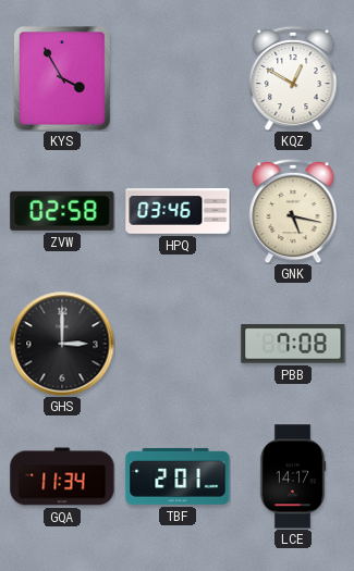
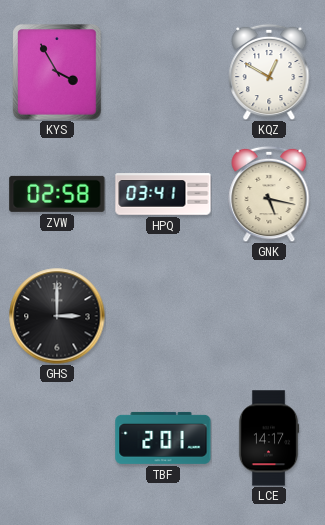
HPQ: 03:46 -> 03:41 (163, 194)
PBB: 7:08 -> none (293, 344)
GQA: 11:34 -> none (62, 476)
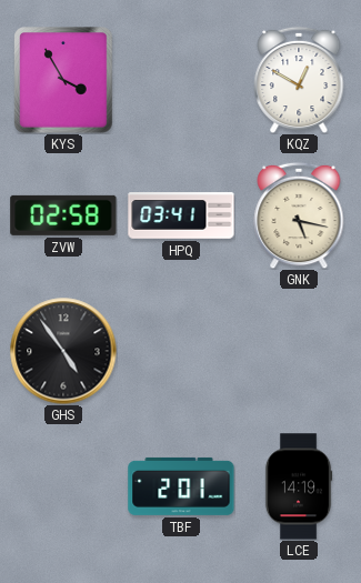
GHS: 3:00 -> 4:54 (63, 351)
LCE: 14:17 -> 14:19 (299, 486)
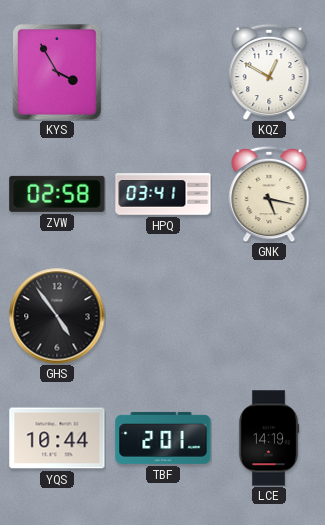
YQS: none -> 10:44 (57, 438)
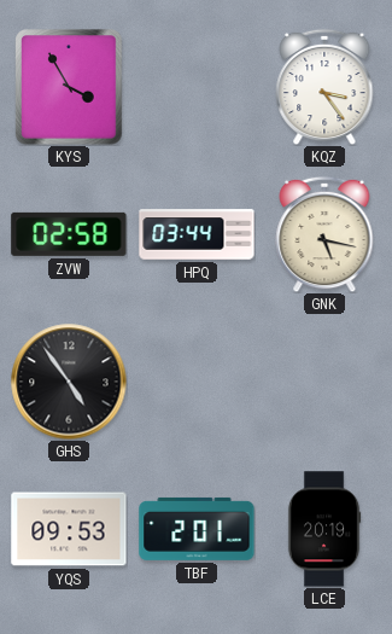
KQZ: 12:50 -> 3:24 (324, 87)
HPQ: 03:41 -> 03:44 (197, 234)
YQS: 10:44 -> 09:53 (69, 529)
LCE: 14:19 -> 20:19 (324, 529)
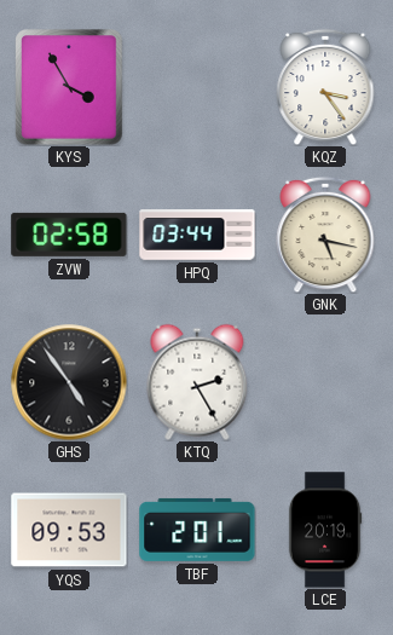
KTQ: none -> 2:25 (197, 382)
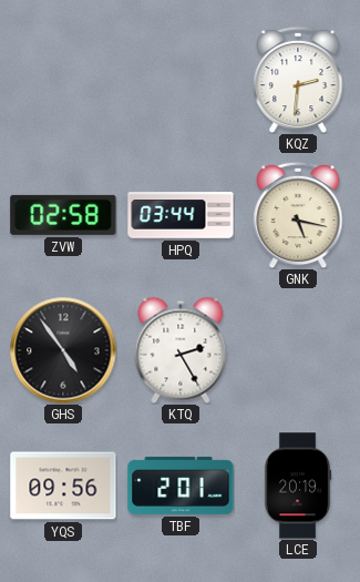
KYS: 3:55 -> none (69, 87)
KQZ: 3:24 -> 2:31 (298, 80)
YQS: 09:53 -> 09:56 (63, 486)
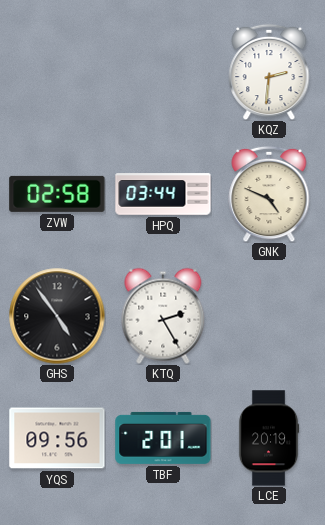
GNK: 5:17 -> 4:49 (269, 194)
